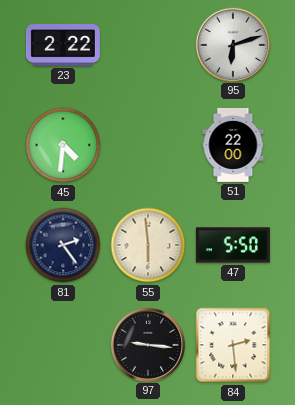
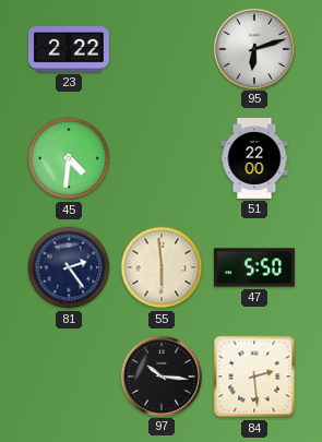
97: 9:16 -> 10:16 (160, 375)
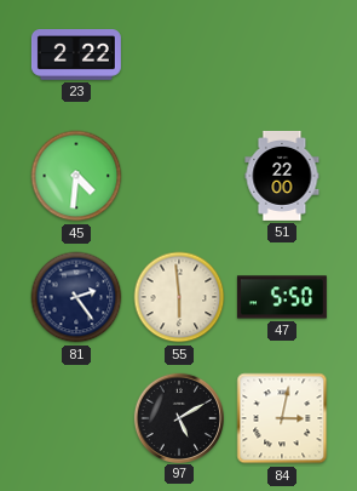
95: 6:12 -> none (253, 48)
97: 10:16 -> 5:10 (178, 417)
84: 2:29 -> 3:02 (282, 418)
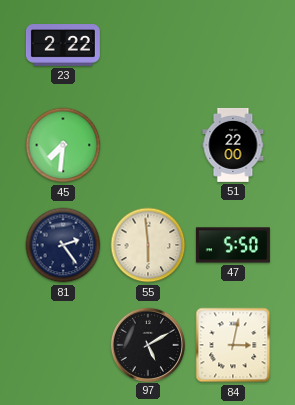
45: 4:31 -> 7:31 (63, 145)
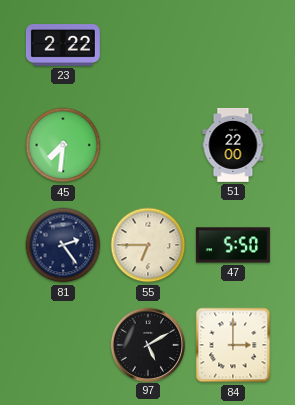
55: 5:59 -> 6:45 (148, 245)
84: 3:02 -> 3:00 (233, 345)
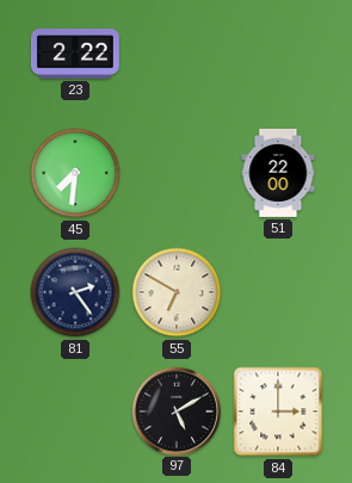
55: 6:45 -> 6:50 (177, 292)
47: 5:50 -> none (233, 245)
